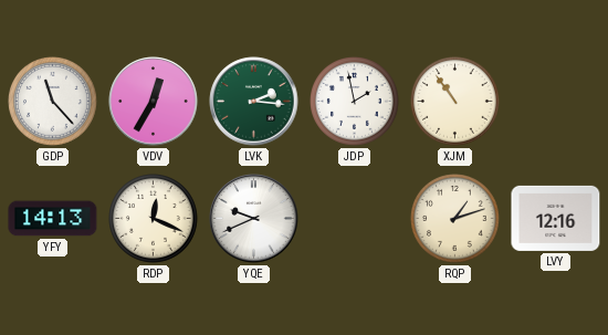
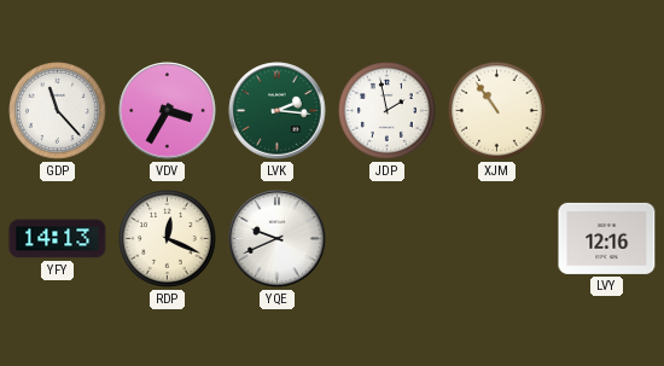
VDV: 12:35 -> 3:35 (168, 111)
RQP: 1:12 -> none (455, 219)
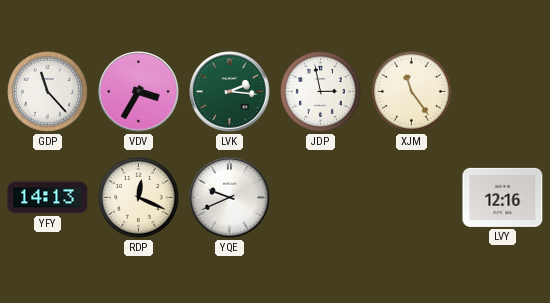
JDP: 1:58 -> 2:58 (321, 92)
XJM: 10:54 -> 11:24 (412, 92)
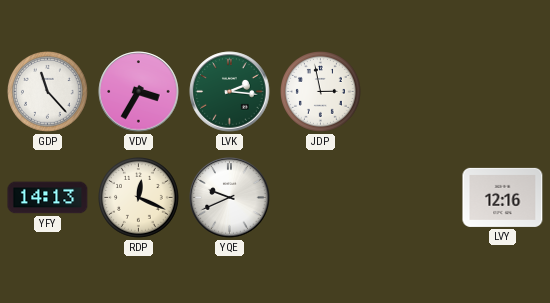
XJM: 11:24 -> none (412, 92)
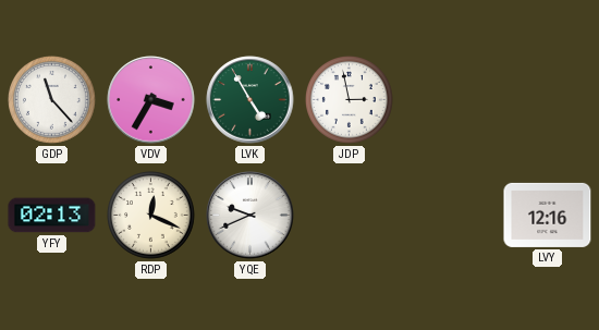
LVK: 2:16 -> 4:55 (250, 100)
YFY: 14:13 -> 02:13 (52, 216)
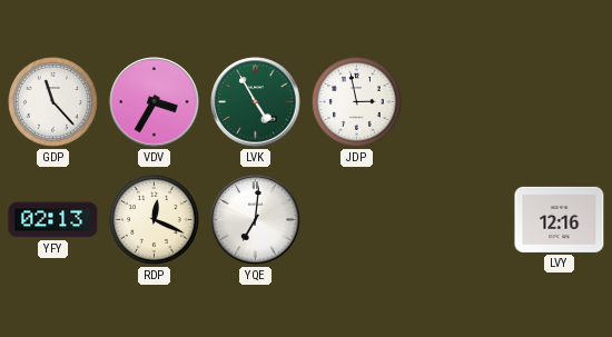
YQE: 9:41 -> 7:01 (256, 220)
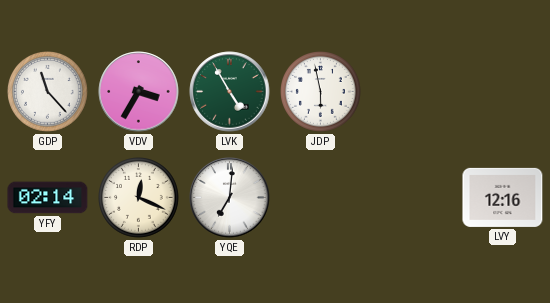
JDP: 2:58 -> 5:58 (321, 92)
YFY: 02:13 -> 02:14 (48, 198)
